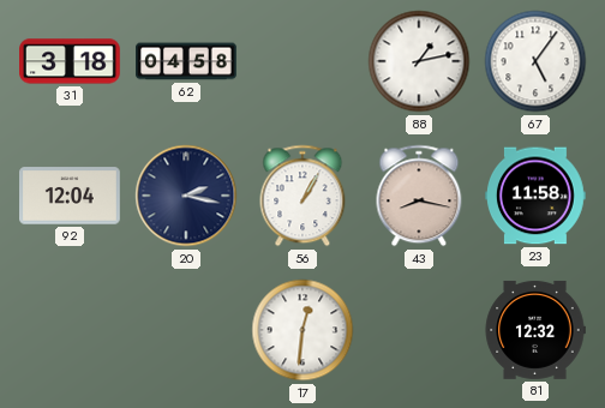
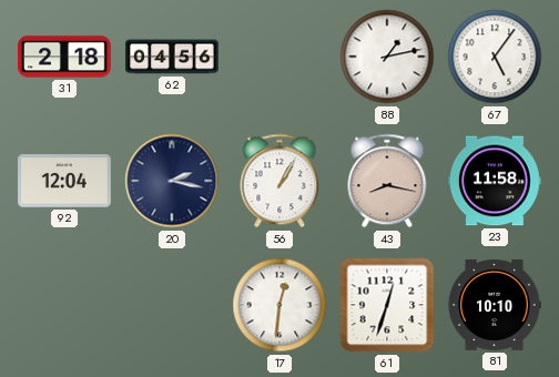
31: 3:18 -> 2:18 (65, 57)
62: 04:58 -> 04:56 (172, 57)
61: none -> 12:33 (387, 305)
81: 12:32 -> 10:10 (495, 305)
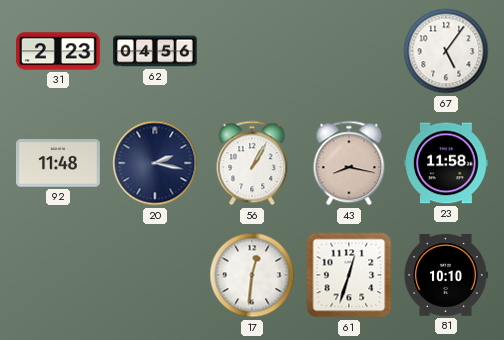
31: 2:18 -> 2:23 (59, 51)
88: 1:13 -> none (387, 57)
92: 12:04 -> 11:48 (59, 163)
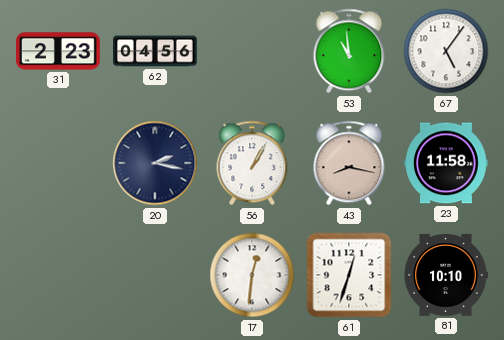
53: none -> 10:59 (349, 51)
92: 11:48 -> none (59, 163)
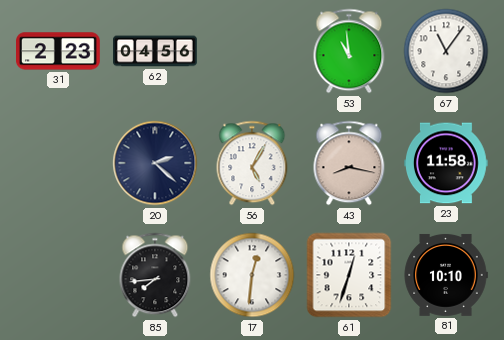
67: 5:06 -> 11:06 (446, 51)
20: 2:17 -> 2:22 (155, 163)
56: 1:05 -> 5:05 (252, 163)
85: none -> 7:44 (155, 275)
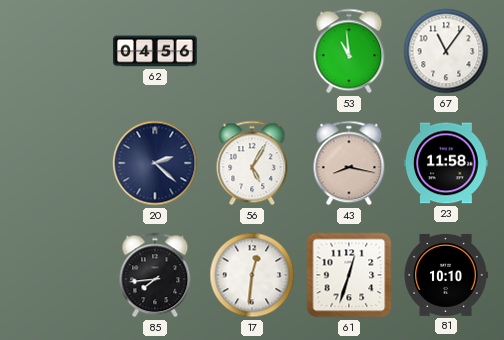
31: 2:23 -> none (59, 51)
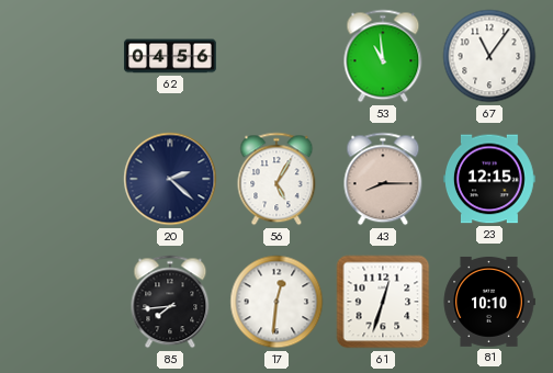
43: 8:17 -> 8:15 (383, 179)
23: 11:58 -> 12:15 (490, 179)
